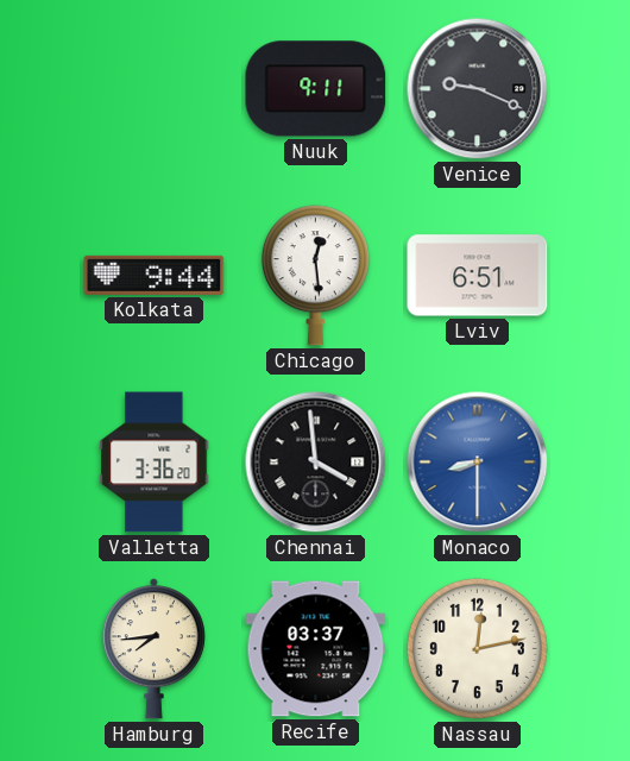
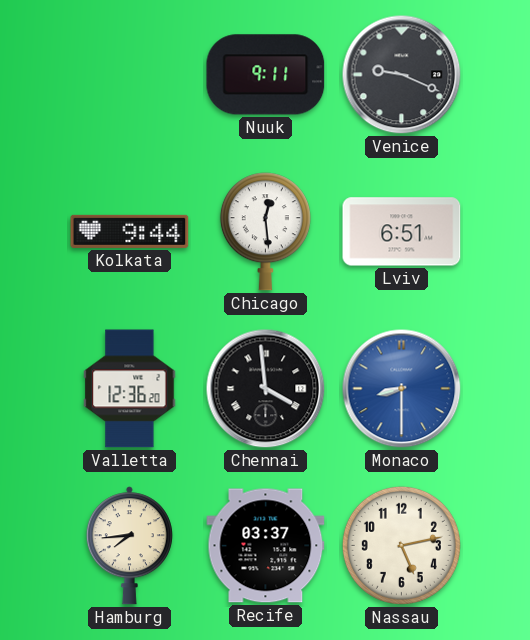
Valletta: 3:36 -> 12:36 (130, 389)
Nassau: 12:13 -> 5:13 (401, 545)
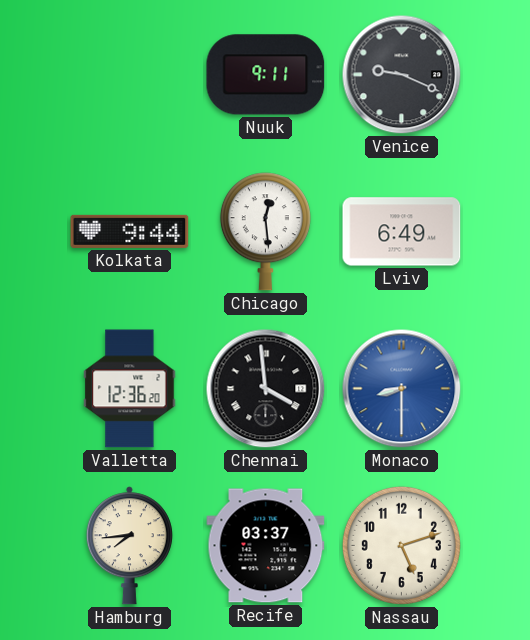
Lviv: 6:51 -> 6:49 (402, 232)
Nassau: 5:13 -> 5:12 (401, 545)
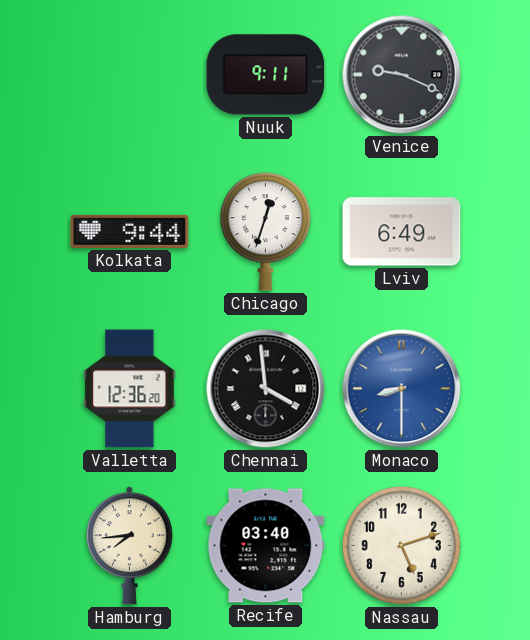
Chicago: 12:29 -> 12:33 (265, 232)
Recife: 03:37 -> 03:40 (266, 546)
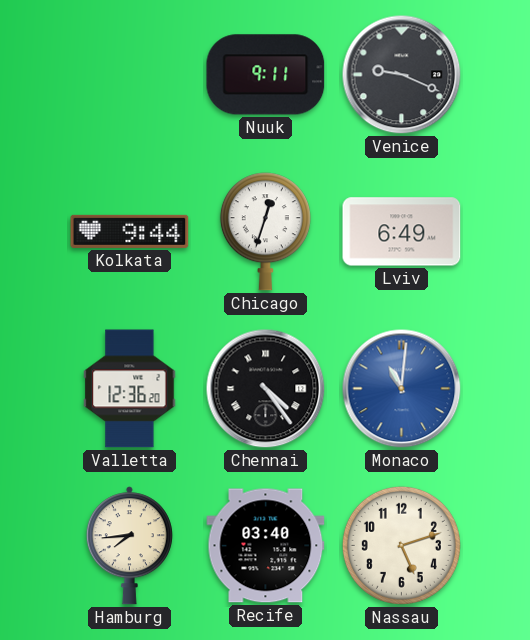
Chennai: 3:59 -> 4:24 (266, 389)
Monaco: 8:30 -> 11:01 (402, 389)
